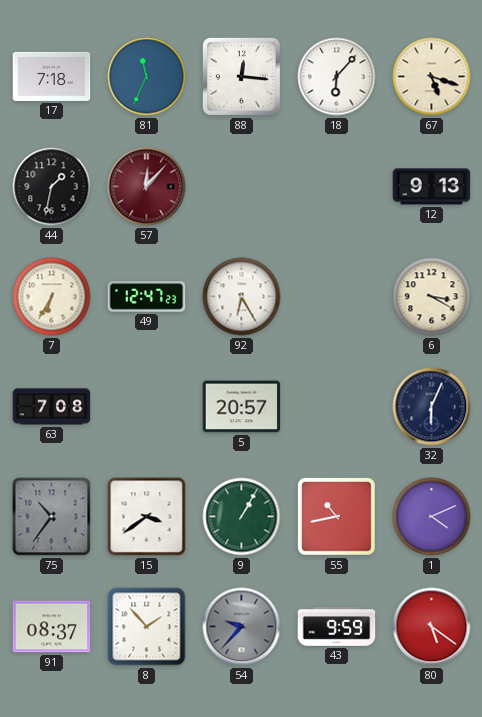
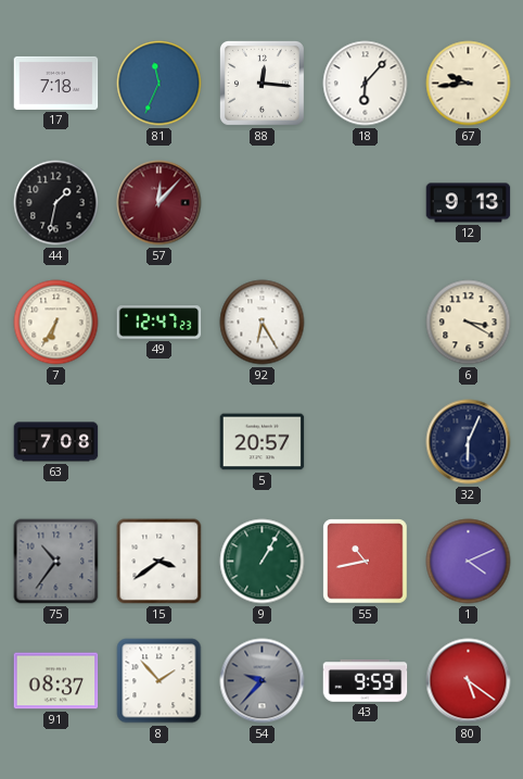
67: 5:18 -> 9:44 (469, 84)
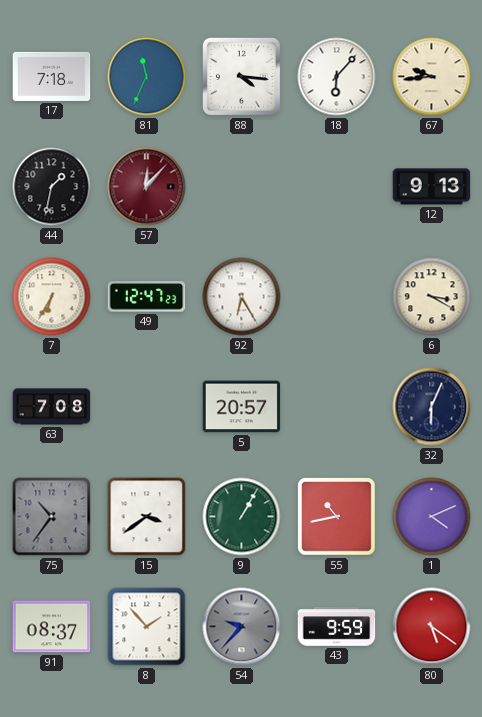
88: 12:16 -> 4:16 (241, 76)
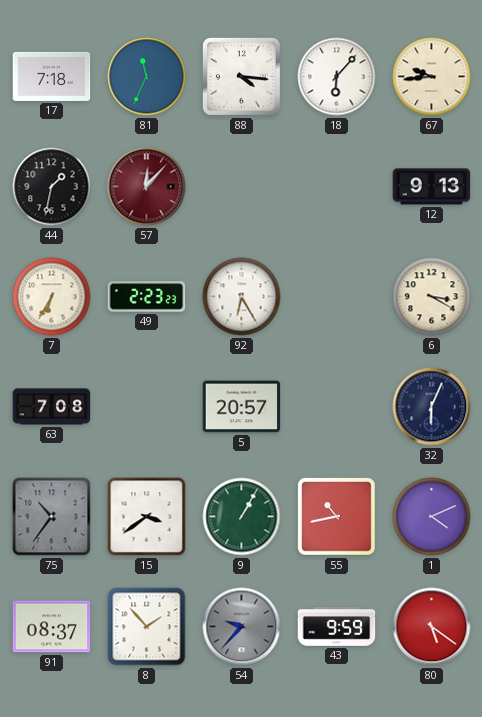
49: 12:47 -> 2:23 (147, 297)
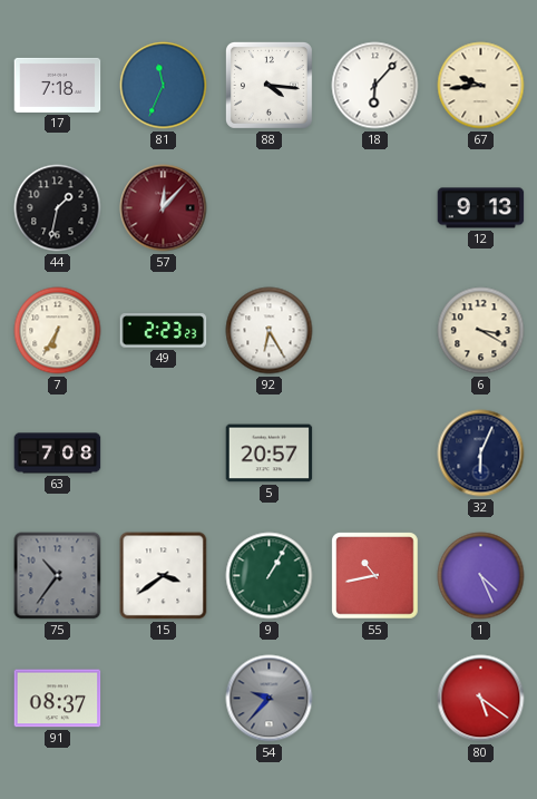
1: 4:11 -> 4:26 (481, 576)
8: 1:53 -> none (147, 627)
43: 9:59 -> none (337, 627)
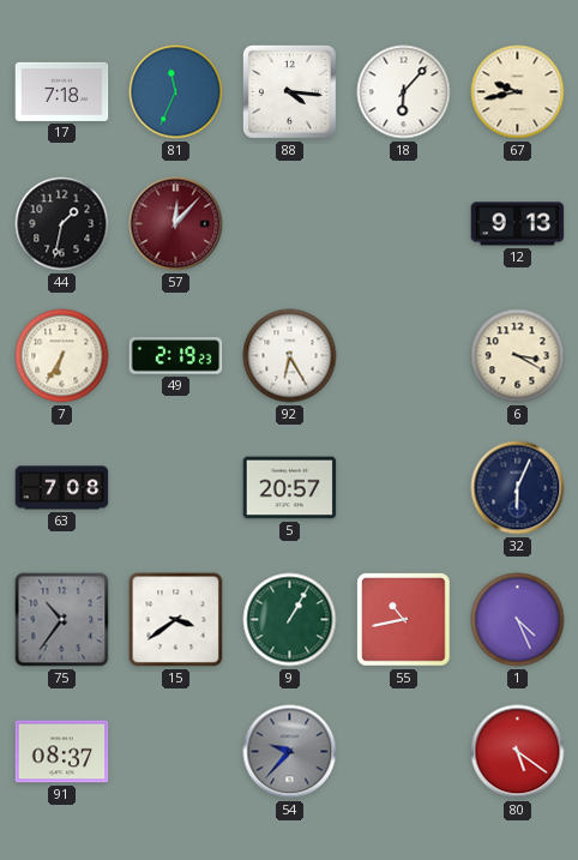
67: 9:44 -> 9:43 (518, 92)
49: 2:23 -> 2:19 (176, 356)
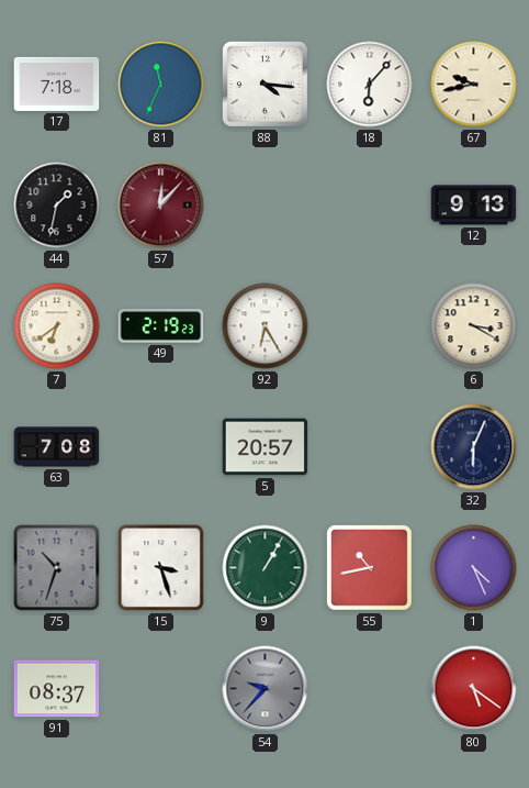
7: 6:35 -> 6:39 (57, 326)
75: 10:36 -> 10:33 (57, 568)
15: 3:39 -> 3:27 (161, 568)
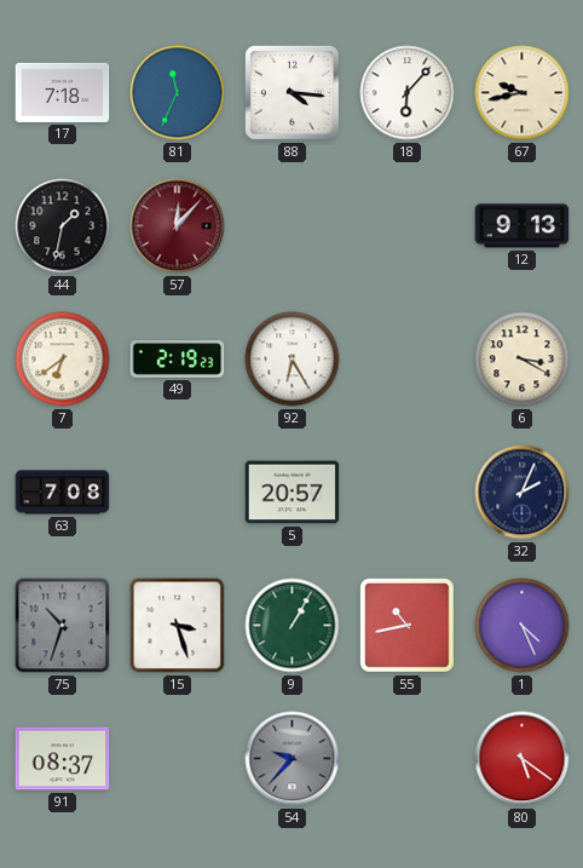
32: 6:04 -> 2:04 (523, 493)
